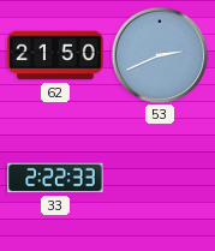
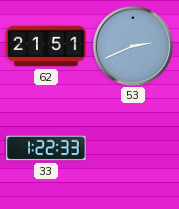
62: 21:50 -> 21:51 (46, 46)
33: 2:22 -> 1:22 (46, 148)
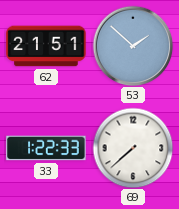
53: 2:41 -> 1:52 (133, 46)
69: none -> 7:38 (133, 148)
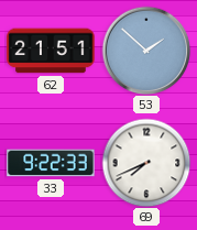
33: 1:22 -> 9:22 (51, 163)
69: 7:38 -> 7:41 (146, 163)
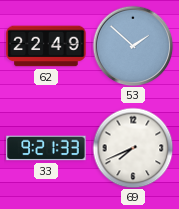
62: 21:51 -> 22:49 (46, 46)
33: 9:22 -> 9:21 (46, 148)
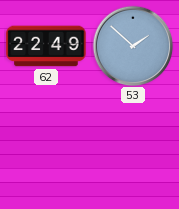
33: 9:21 -> none (46, 148)
69: 7:41 -> none (133, 148)
